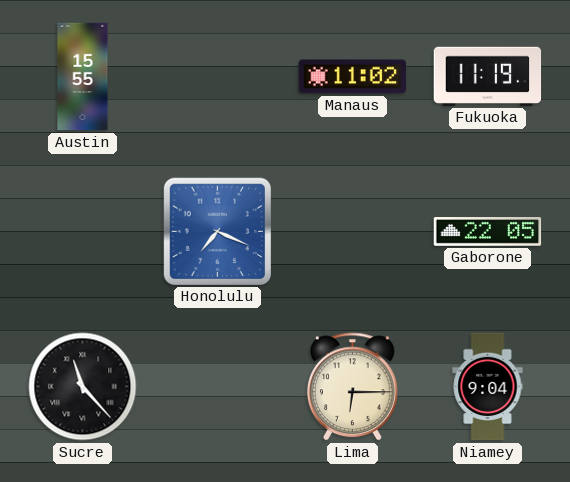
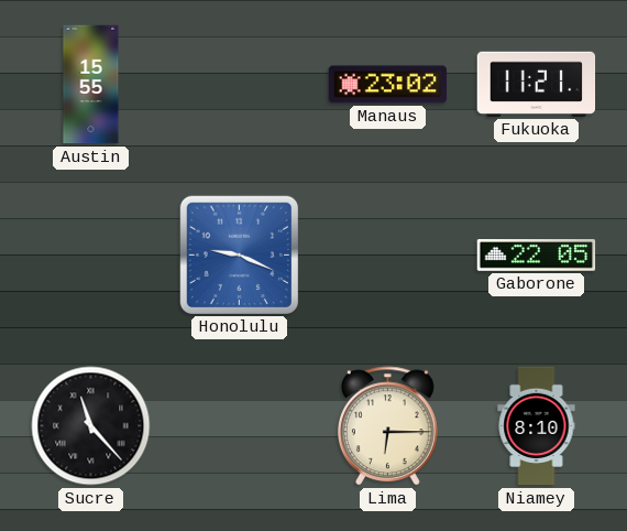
Manaus: 11:02 -> 23:02 (388, 85)
Fukuoka: 11:19 -> 11:21 (537, 84)
Honolulu: 7:19 -> 9:19 (239, 254)
Niamey: 9:04 -> 8:10 (537, 426)
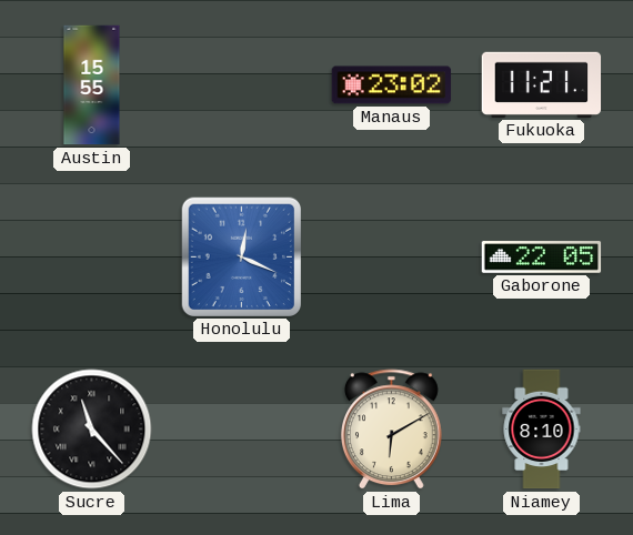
Honolulu: 9:19 -> 12:19 (241, 256)
Lima: 6:15 -> 6:10 (391, 430)
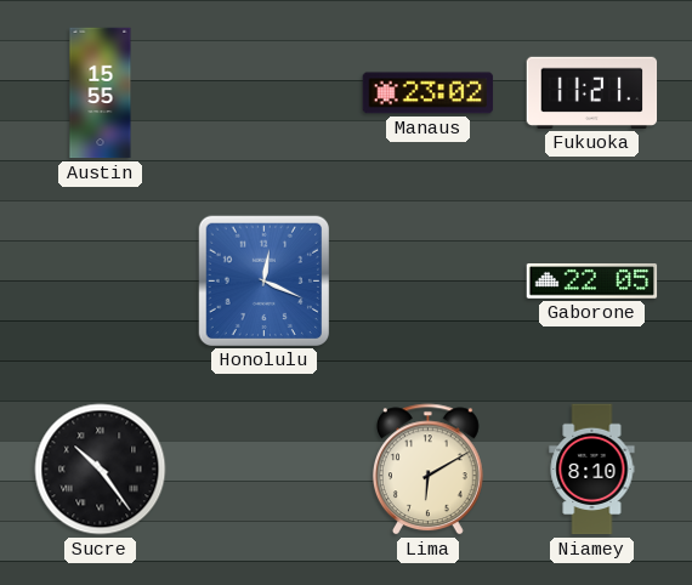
Sucre: 11:23 -> 10:24 (101, 470)
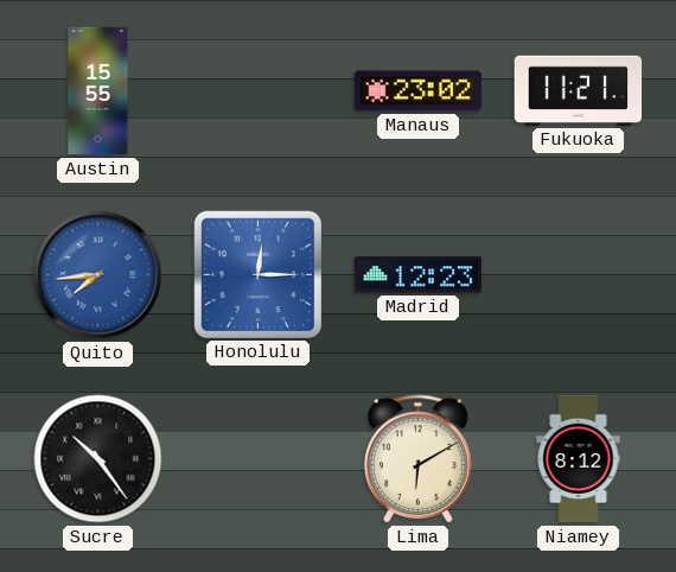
Quito: none -> 7:44 (98, 275)
Honolulu: 12:19 -> 12:15 (257, 274)
Madrid: none -> 12:23 (419, 275)
Gaborone: 22:05 -> none (592, 282)
Niamey: 8:10 -> 8:12 (579, 459)
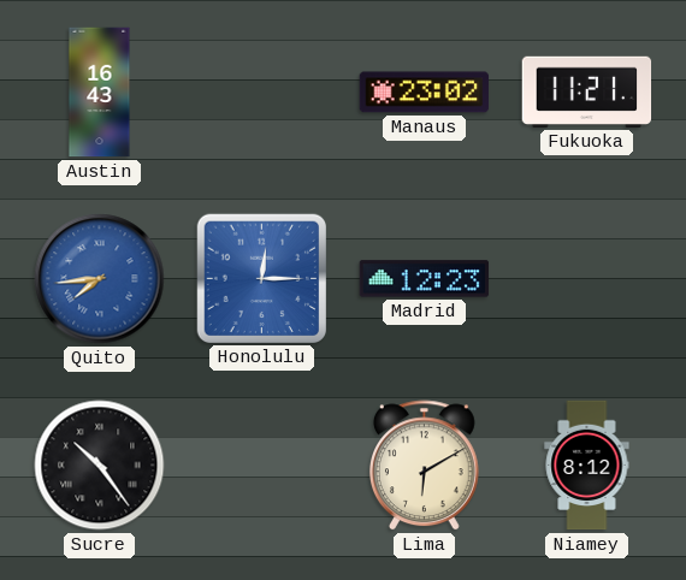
Austin: 15:55 -> 16:43 (100, 93)
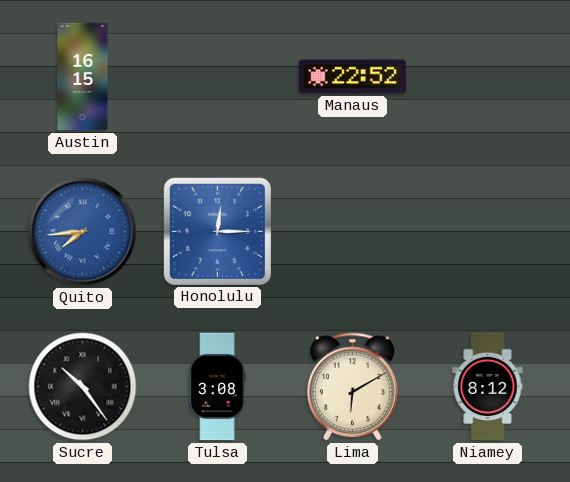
Austin: 16:43 -> 16:15 (83, 77)
Manaus: 23:02 -> 22:52 (353, 77)
Fukuoka: 11:21 -> none (587, 91)
Madrid: 12:23 -> none (425, 279)
Tulsa: none -> 3:08 (217, 387)
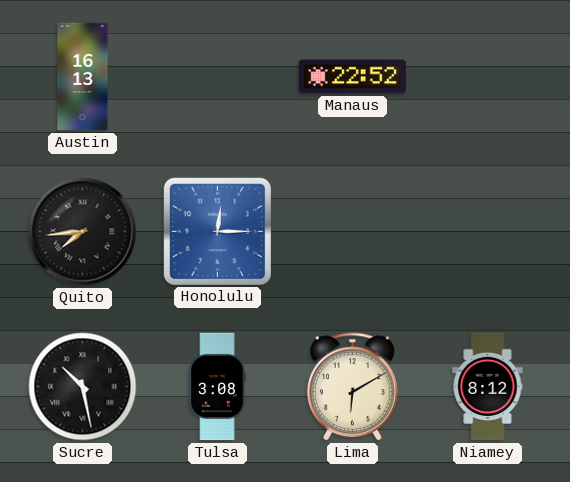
Austin: 16:15 -> 16:13 (83, 77)
Quito dial: blue -> black (83, 232)
Sucre: 10:24 -> 10:28 (83, 387)
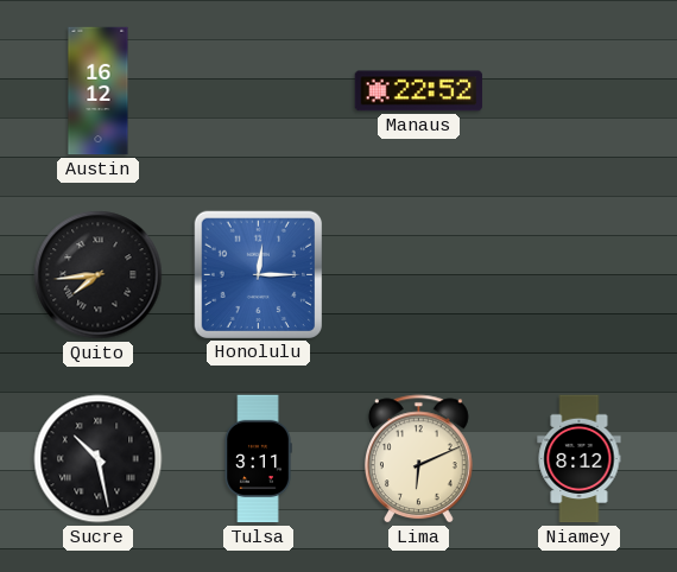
Austin: 16:13 -> 16:12 (99, 91)
Tulsa: 3:08 -> 3:11 (258, 459)
Lima: 6:10 -> 6:11 (418, 459)
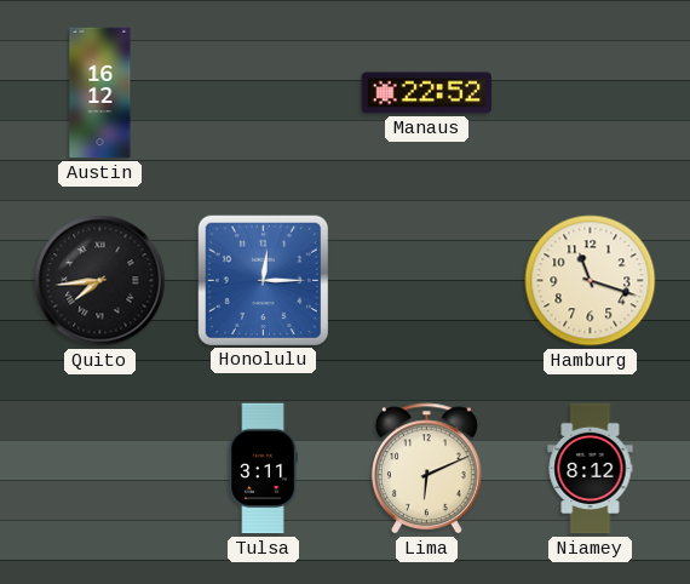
Hamburg: none -> 11:18 (591, 281)
Sucre: 10:28 -> none (99, 459)
